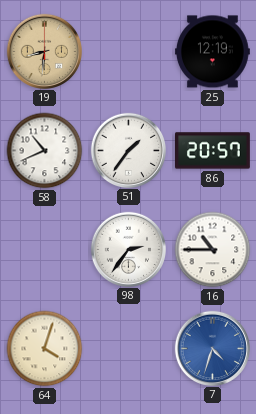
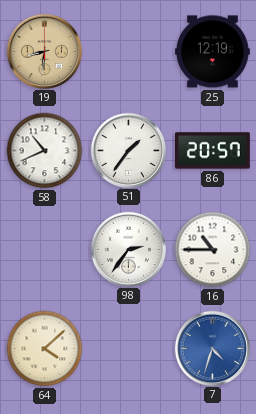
64: 4:03 -> 4:08 (45, 349)
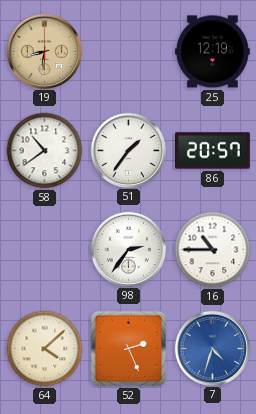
58: 10:41 -> 10:39 (45, 151)
52: none -> 2:26 (129, 349)
